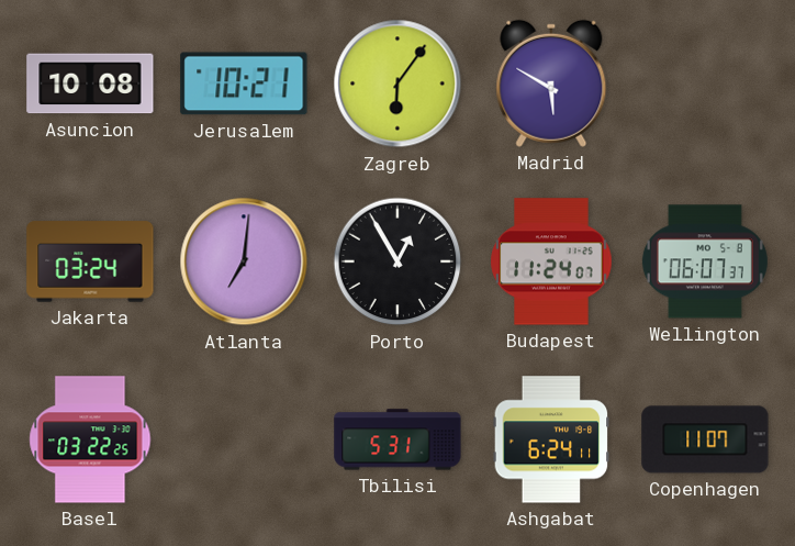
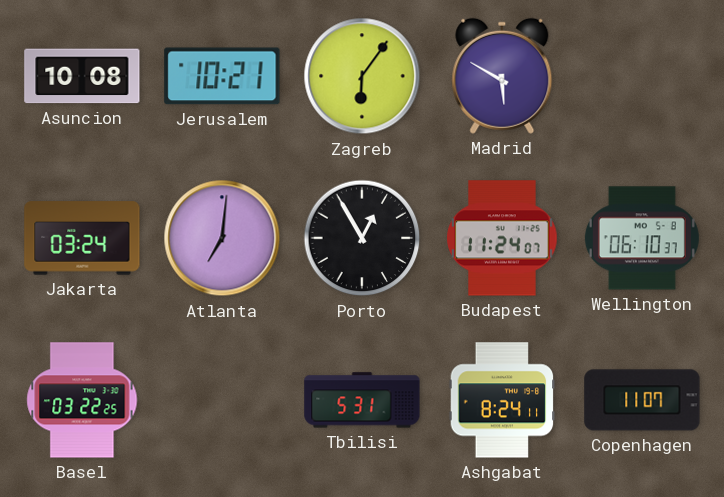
Wellington: 06:07 -> 06:10 (642, 238)
Ashgabat: 6:24 -> 8:24 (502, 400)
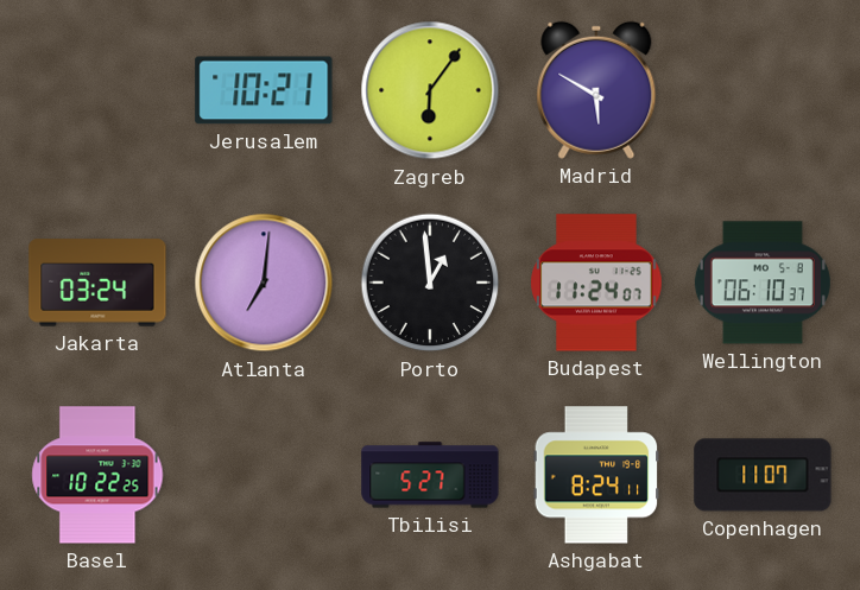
Asuncion: 10:08 -> none (82, 76)
Porto: 12:55 -> 12:59 (430, 283)
Basel: 03:22 -> 10:22 (97, 475)
Tbilisi: 5:31 -> 5:27 (430, 475)
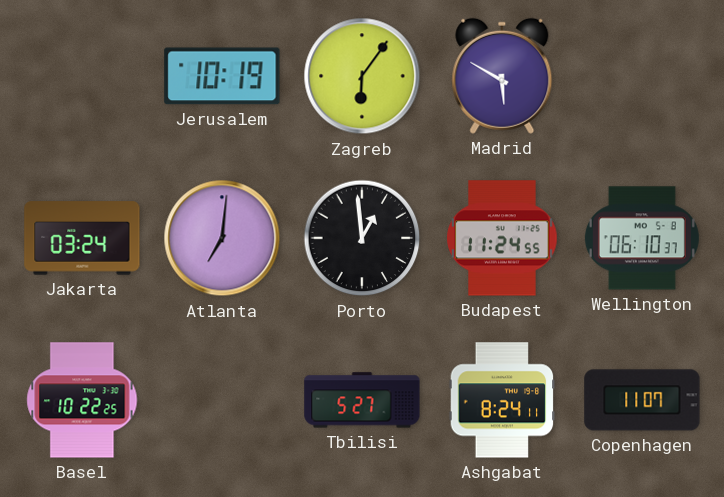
Jerusalem: 10:21 -> 10:19 (222, 76)
Budapest: 11:24:07 -> 11:24:55 (502, 238)
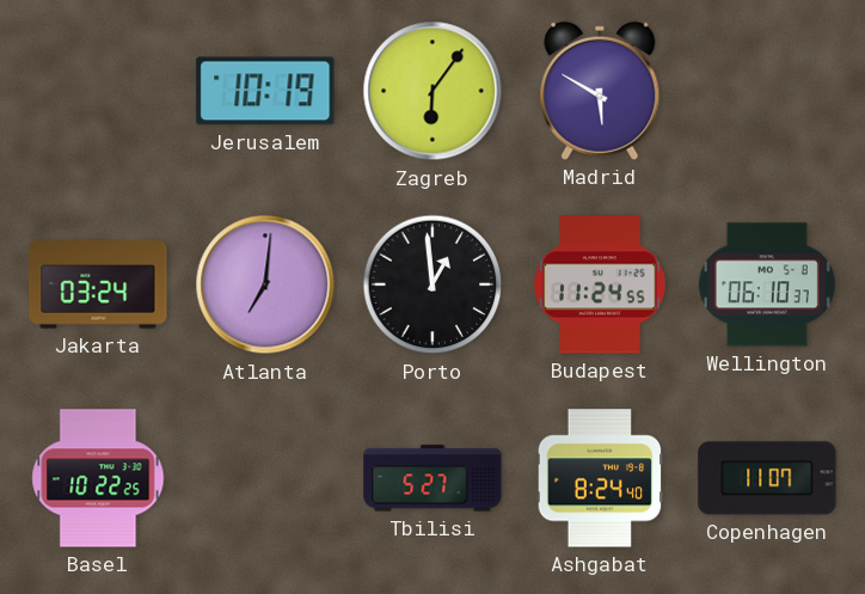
Ashgabat: 8:24:11 -> 8:24:40 (600, 478)
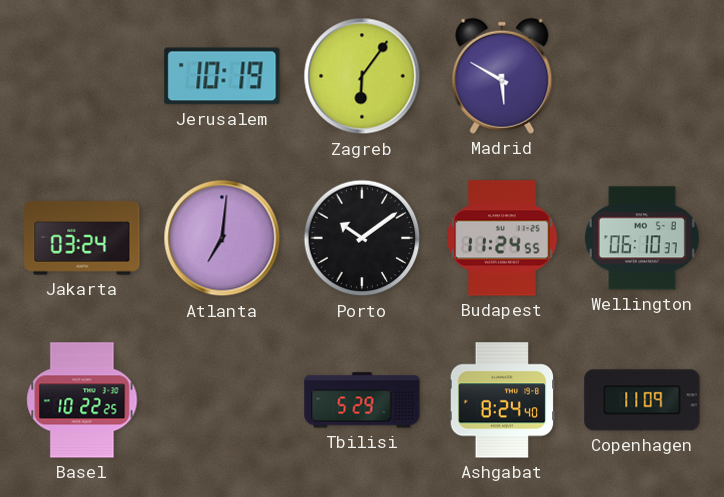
Porto: 12:59 -> 10:09 (362, 238)
Tbilisi: 5:27 -> 5:29 (362, 400)
Copenhagen: 11:07 -> 11:09 (642, 400)
